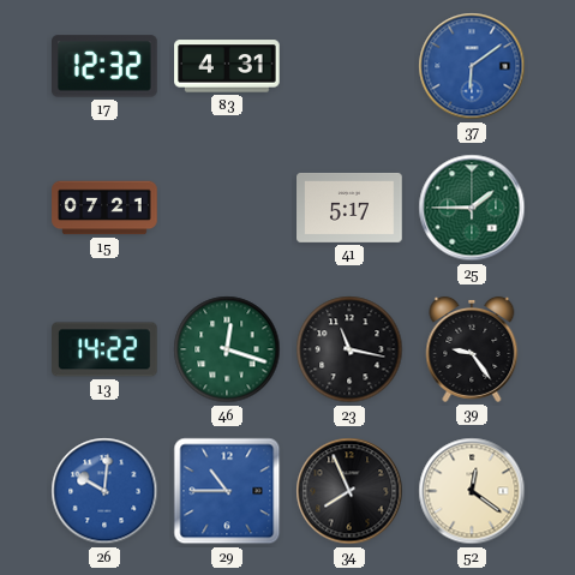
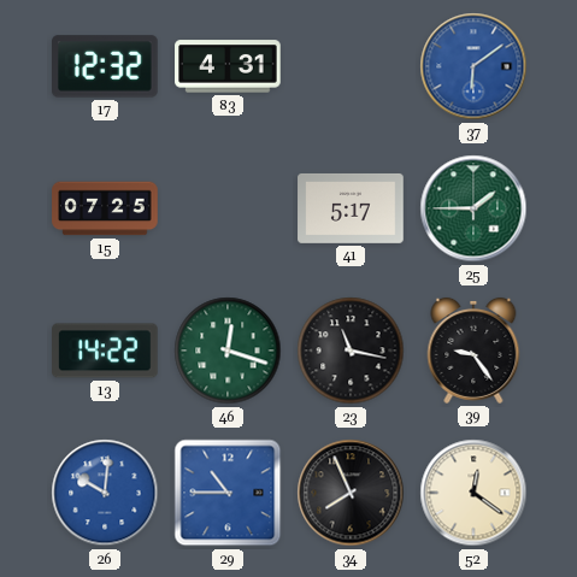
15: 07:21 -> 07:25 (105, 208)
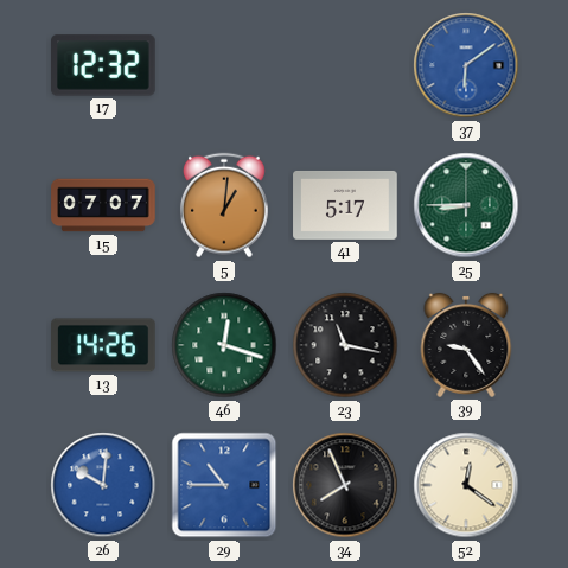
83: 4:31 -> none (228, 66)
15: 07:25 -> 07:07 (103, 205)
5: none -> 1:01 (224, 205)
25: 1:45 -> 8:45 (466, 205)
13: 14:22 -> 14:26 (103, 345)
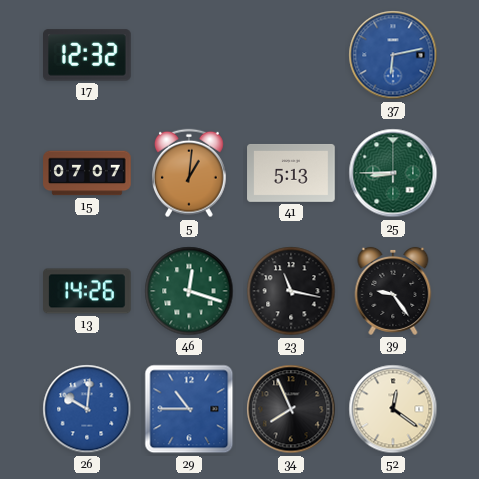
37: 6:09 -> 6:13 (393, 55)
41: 5:17 -> 5:13 (291, 173)
